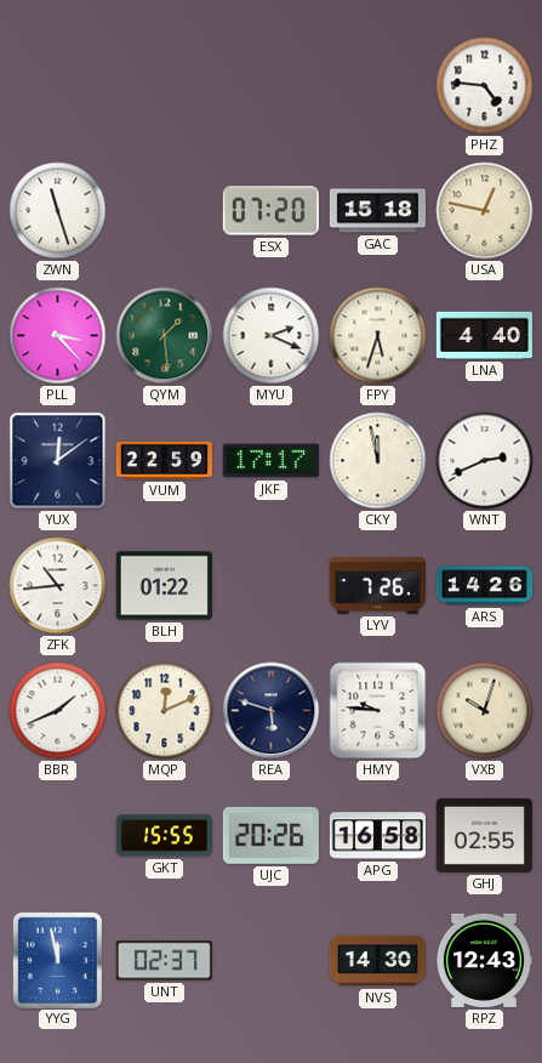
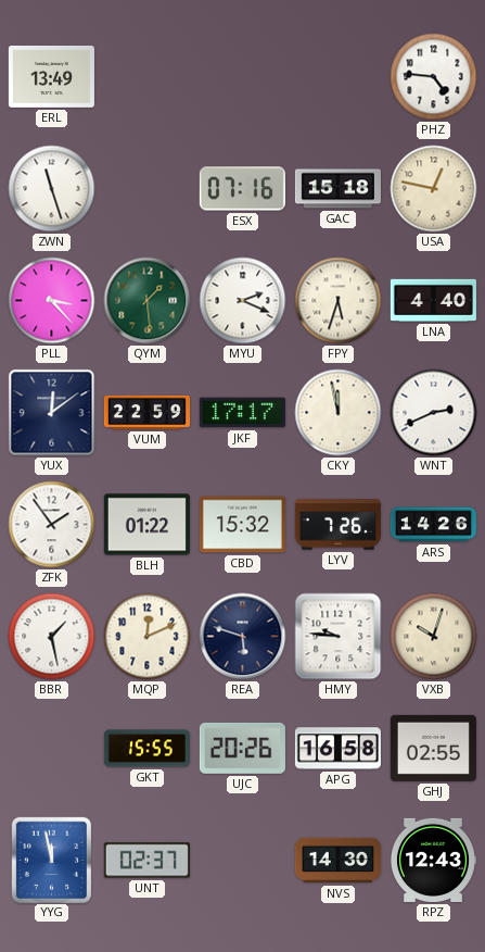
ERL: none -> 13:49 (51, 76)
ESX: 07:20 -> 07:16 (242, 189)
ZFK: 10:44 -> 1:54 (52, 525)
CBD: none -> 15:32 (242, 525)
BBR: 1:41 -> 1:28 (52, 637)
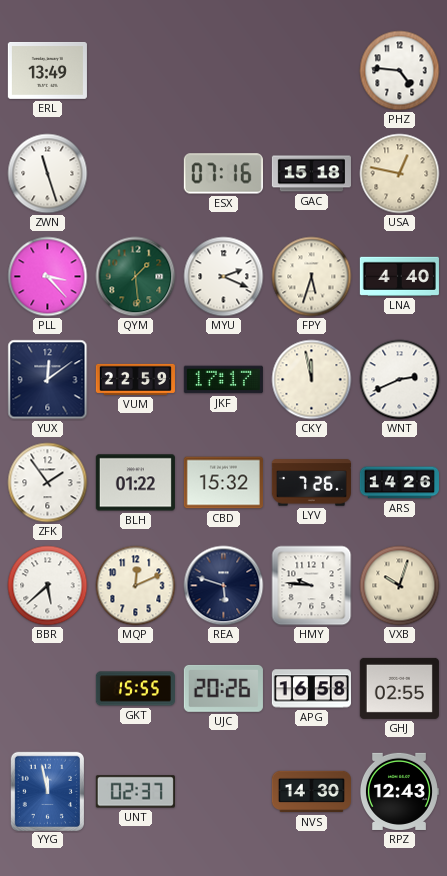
BBR: 1:28 -> 5:38 (48, 586)
